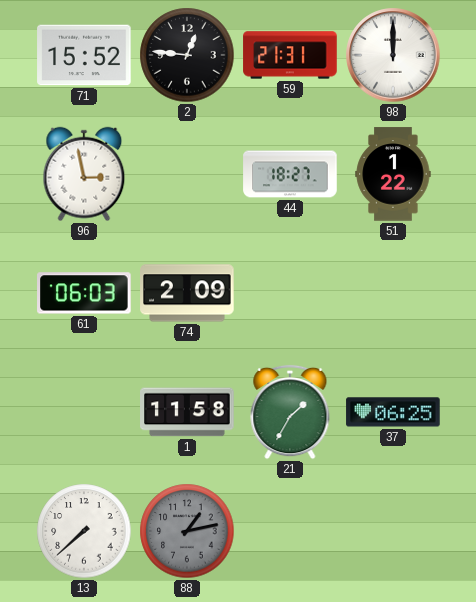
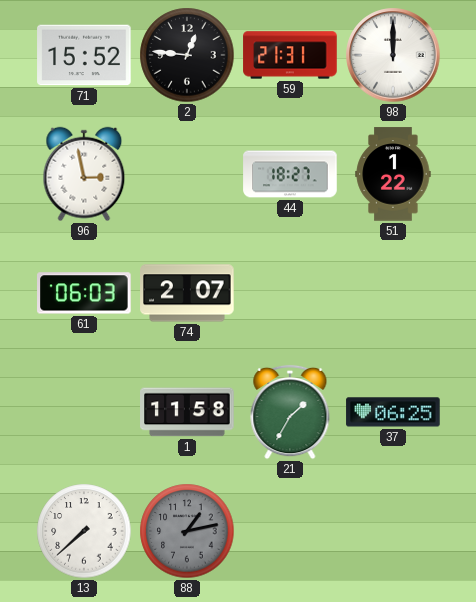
74: 2:09 -> 2:07 (187, 293)
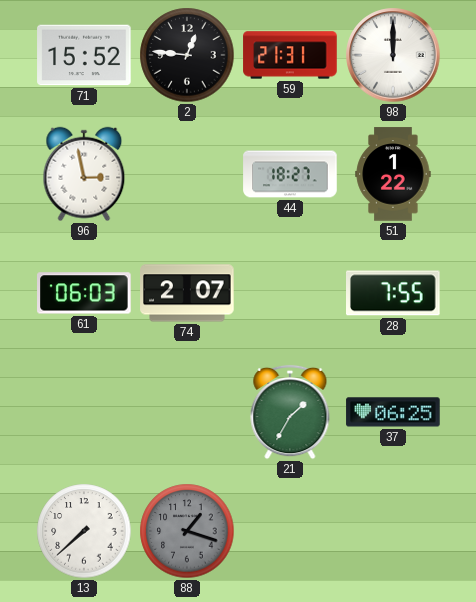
28: none -> 7:55 (394, 293)
1: 11:58 -> none (187, 412)
88: 1:13 -> 1:18 (187, 531)
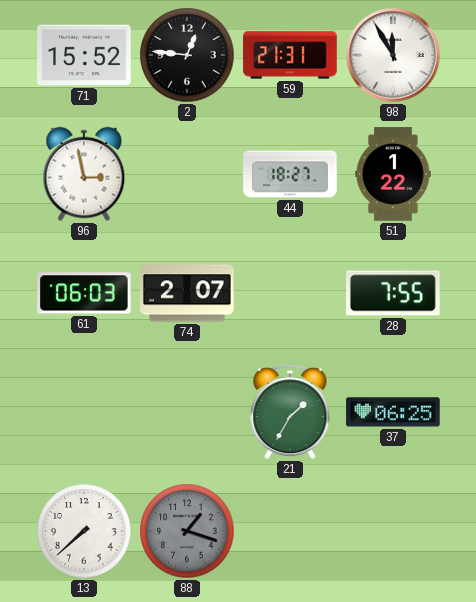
98: 12:00 -> 11:55 (393, 55)
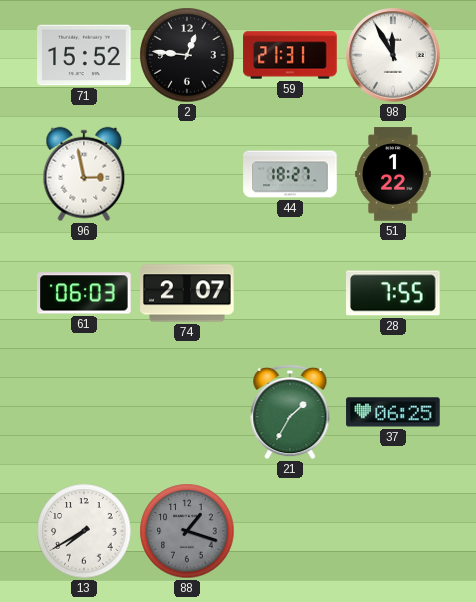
13: 7:38 -> 7:40 (84, 531)
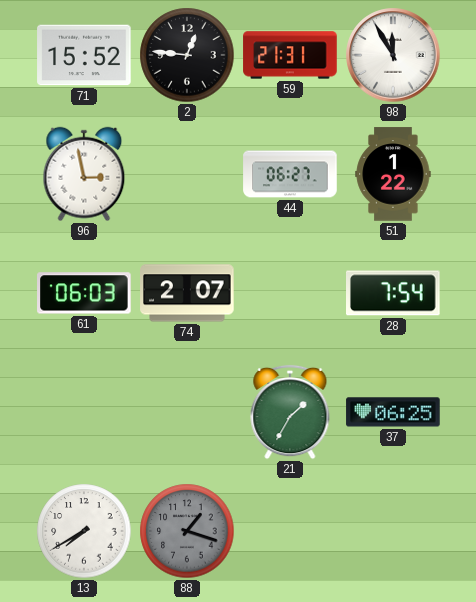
44: 18:27 -> 06:27 (290, 174)
28: 7:55 -> 7:54 (394, 293)
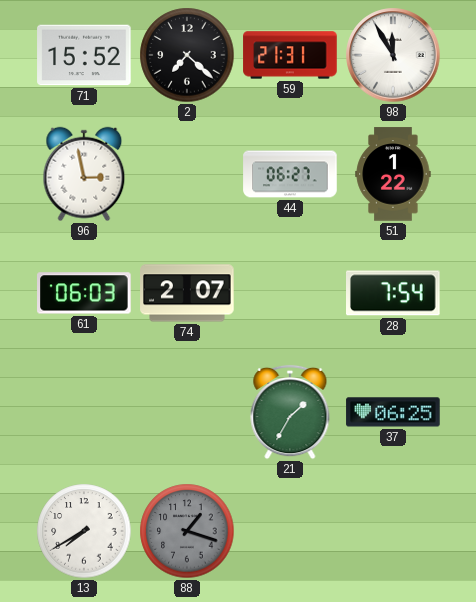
2: 12:46 -> 7:22 (187, 55)
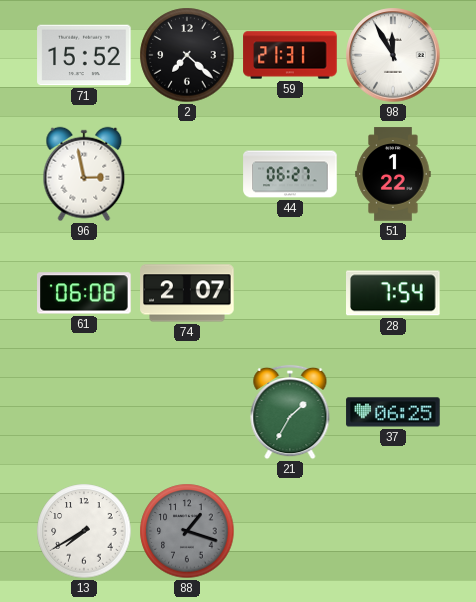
61: 06:03 -> 06:08 (84, 293)
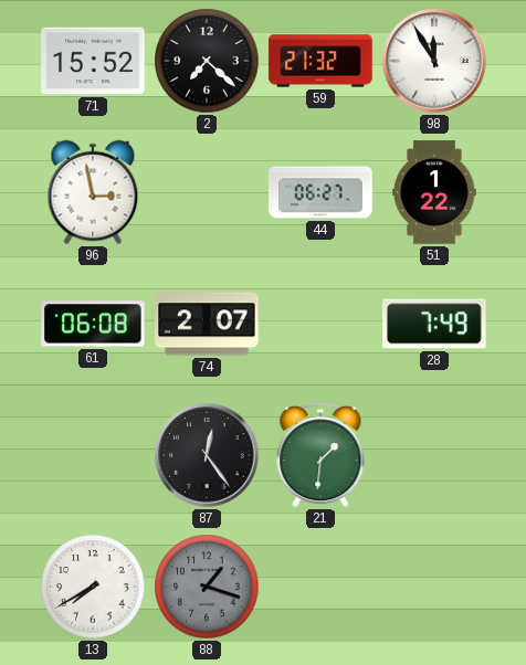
59: 21:31 -> 21:32 (320, 61)
28: 7:54 -> 7:49 (435, 324)
87: none -> 12:24 (207, 455)
21: 1:35 -> 1:31 (320, 455)
37: 06:25 -> none (393, 412)
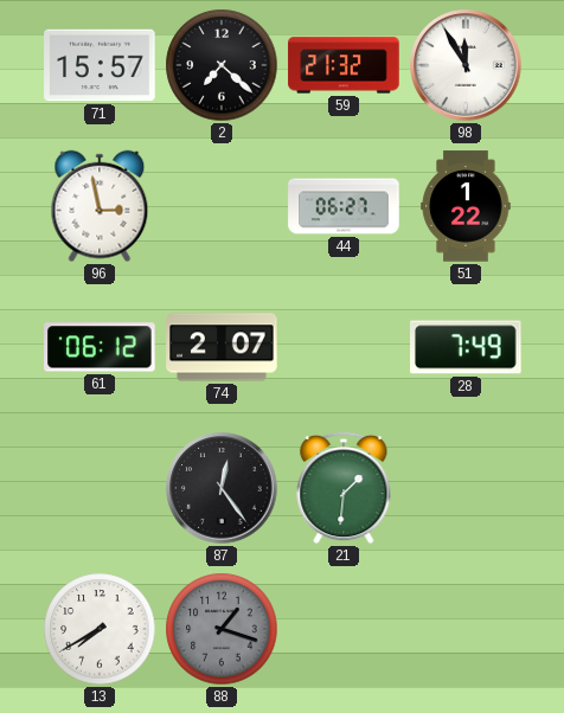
71: 15:52 -> 15:57 (100, 65)
61: 06:08 -> 06:12 (100, 347)
